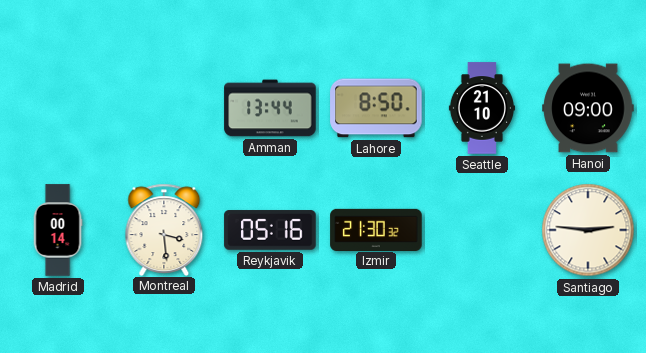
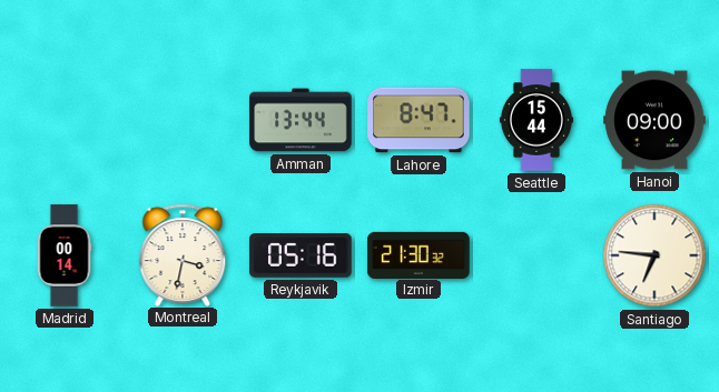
Lahore: 8:50 -> 8:47 (418, 120)
Seattle: 21:10 -> 15:44 (536, 120)
Montreal: 3:29 -> 3:32 (183, 254)
Santiago: 2:46 -> 6:46 (654, 255)
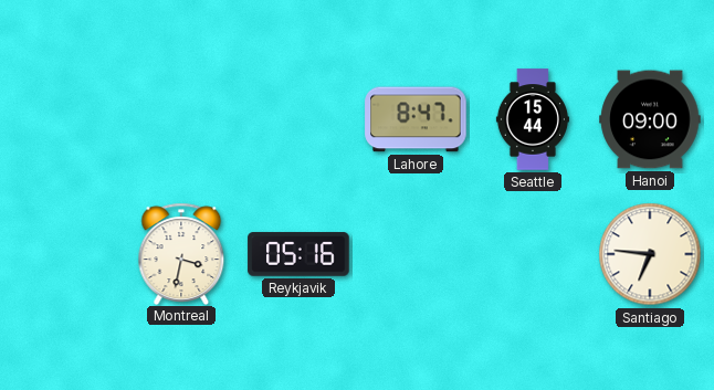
Amman: 13:44 -> none (301, 120)
Madrid: 00:14 -> none (65, 255)
Izmir: 21:30 -> none (418, 254)
